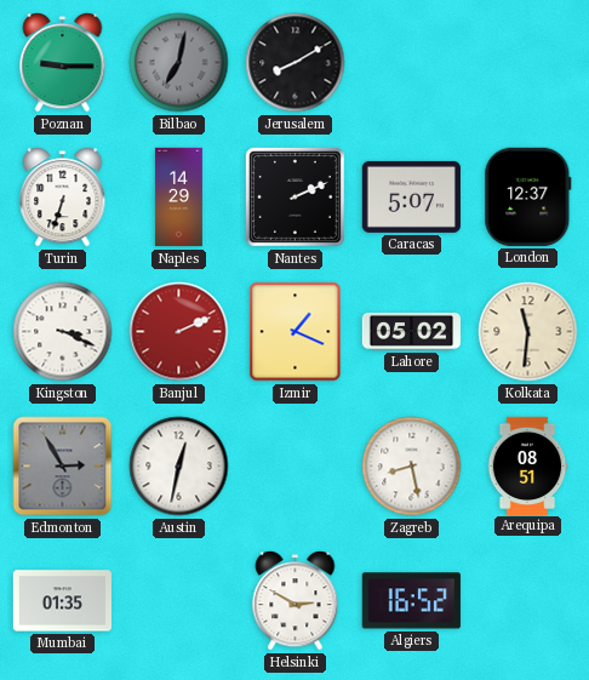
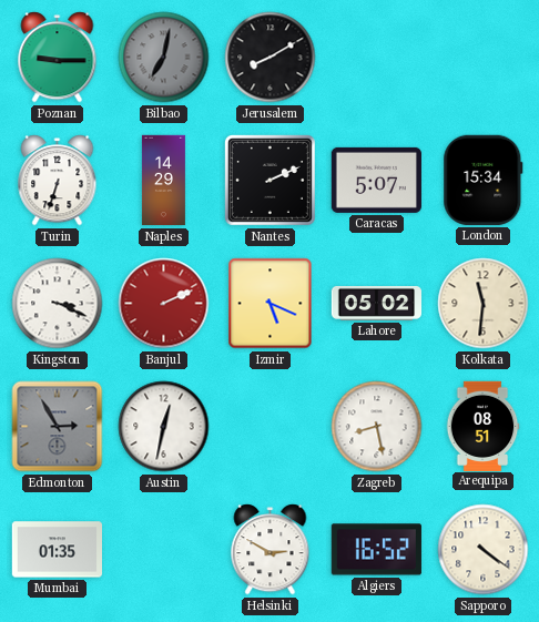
London: 12:37 -> 15:34 (484, 180)
Izmir: 1:19 -> 5:19 (271, 304)
Sapporo: none -> 4:21 (484, 550)
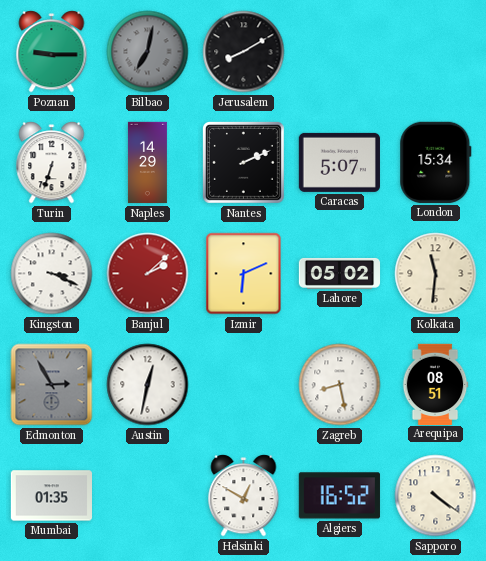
Banjul: 2:11 -> 2:08 (148, 274)
Izmir: 5:19 -> 6:11 (244, 274)
Helsinki: 2:50 -> 12:50 (244, 496)
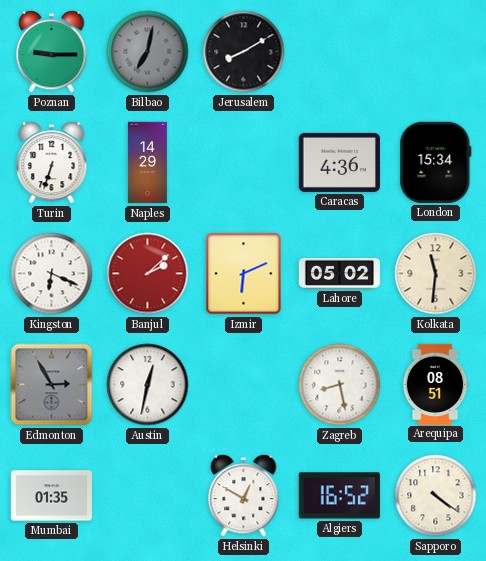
Nantes: 2:11 -> none (243, 162)
Caracas: 5:07 -> 4:36 (339, 162)
Kingston: 3:19 -> 6:19 (52, 274)
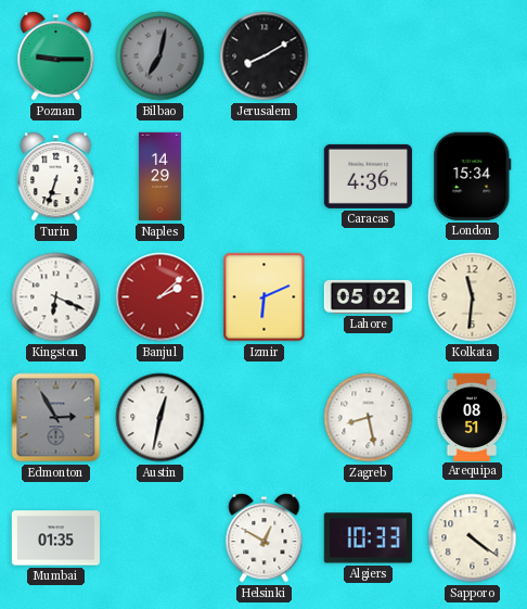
Algiers: 16:52 -> 10:33 (368, 538)
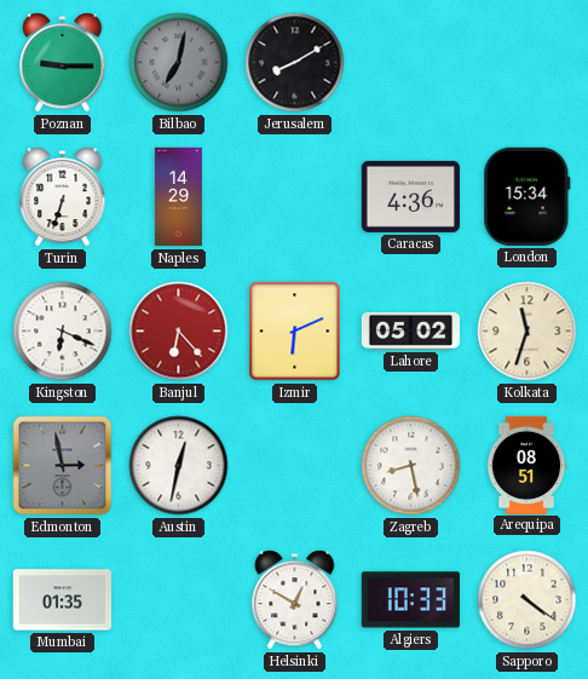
Banjul: 2:08 -> 6:23 (179, 332)
Kolkata: 11:31 -> 11:33 (528, 332)
Edmonton: 2:55 -> 2:58 (63, 466)
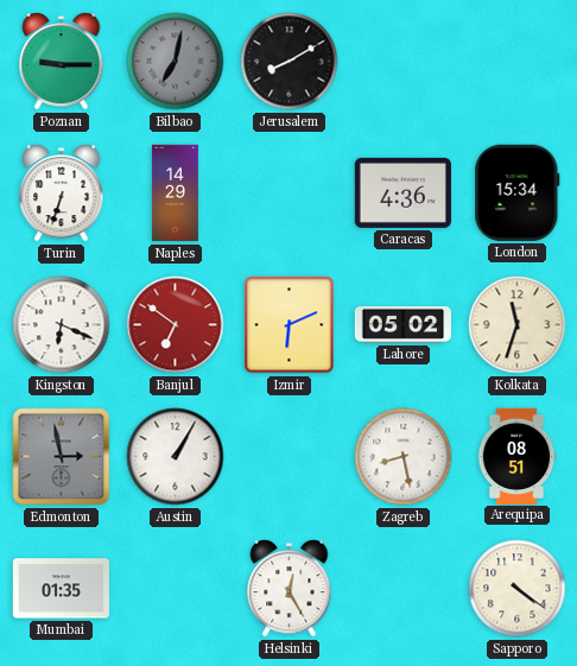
Banjul: 6:23 -> 6:51 (176, 325)
Austin: 12:32 -> 1:05 (176, 457)
Helsinki: 12:50 -> 12:25 (290, 589)
Algiers: 10:33 -> none (410, 600)
